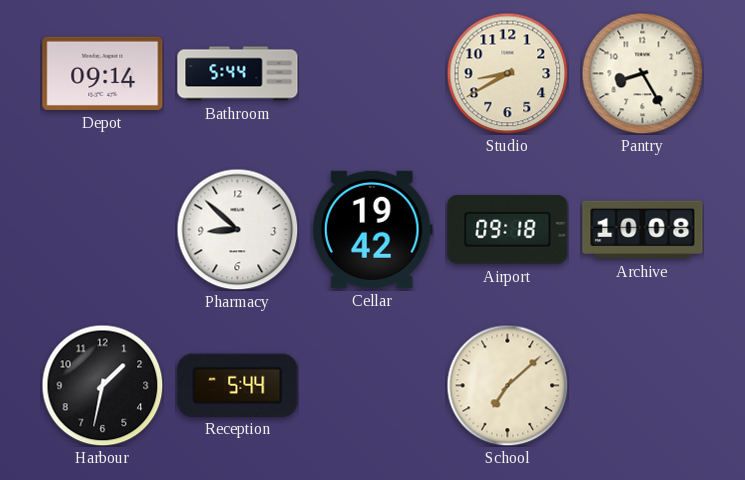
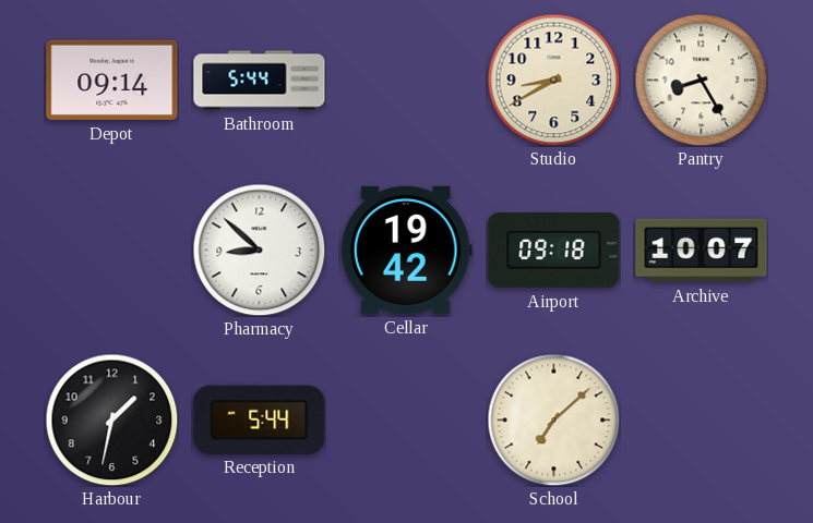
Archive: 10:08 -> 10:07 (702, 251)
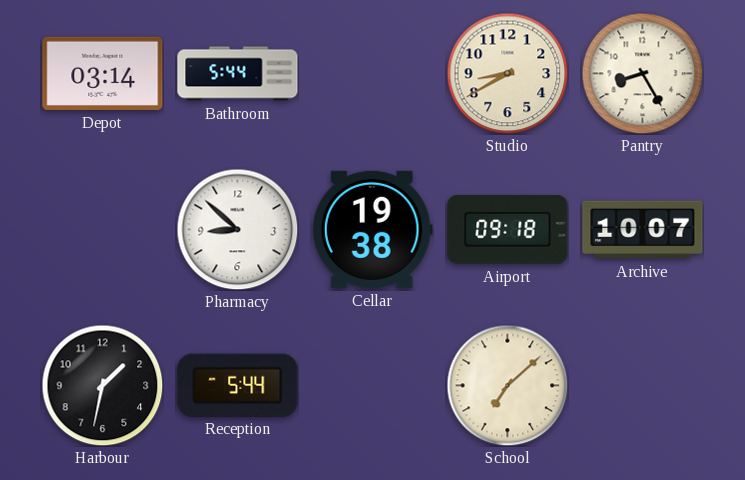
Depot: 09:14 -> 03:14 (103, 73)
Cellar: 19:42 -> 19:38 (372, 229)
